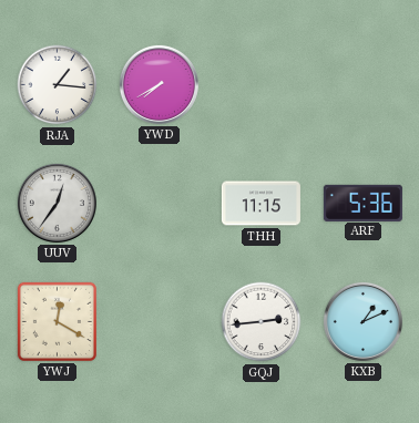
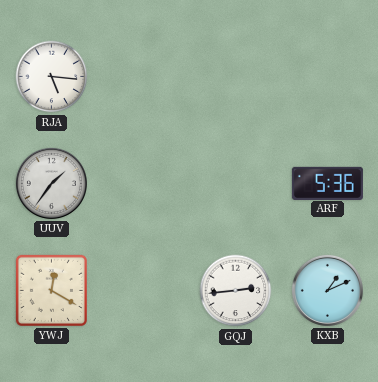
RJA: 1:16 -> 5:16 (52, 77)
YWD: 7:40 -> none (159, 84)
UUV: 12:36 -> 1:36 (51, 183)
THH: 11:15 -> none (260, 204)
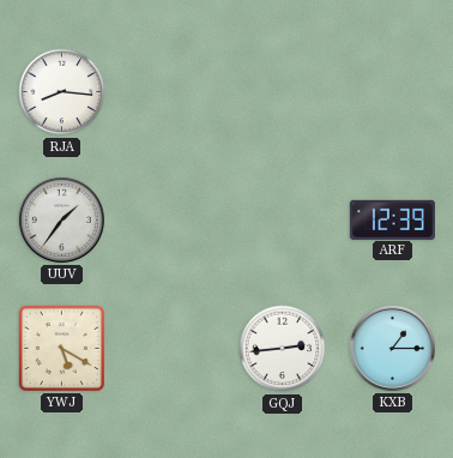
RJA: 5:16 -> 8:16 (62, 92)
ARF: 5:36 -> 12:39 (392, 219)
YWJ: 12:20 -> 5:20 (61, 348)
KXB: 1:11 -> 1:15 (392, 348)
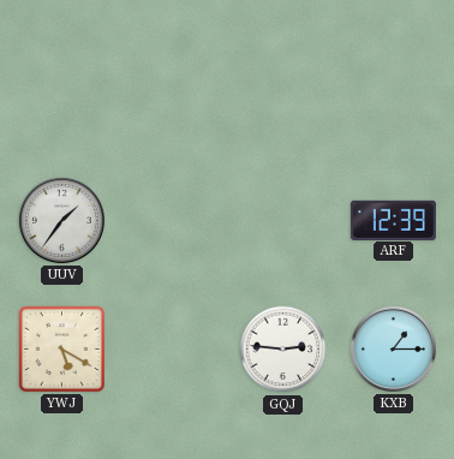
RJA: 8:16 -> none (62, 92)
GQJ: 2:44 -> 2:46 (283, 350)
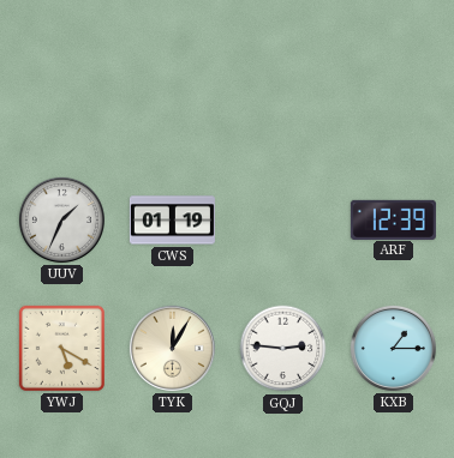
UUV: 1:36 -> 1:34 (61, 219)
CWS: none -> 01:19 (172, 221)
TYK: none -> 12:05 (172, 348)
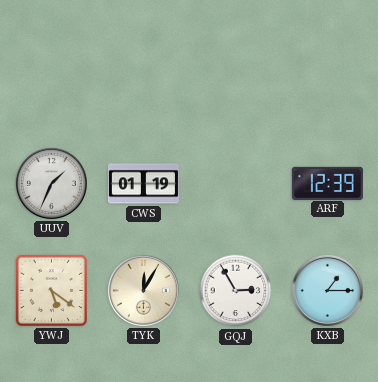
YWJ: 5:20 -> 5:21 (51, 290)
GQJ: 2:46 -> 2:55 (236, 291)
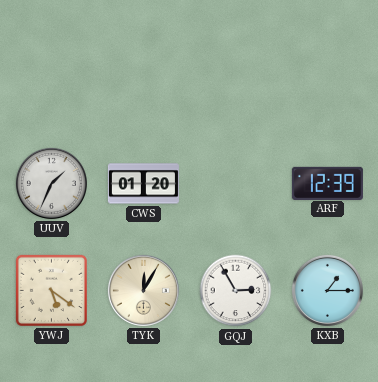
CWS: 01:19 -> 01:20 (143, 184)
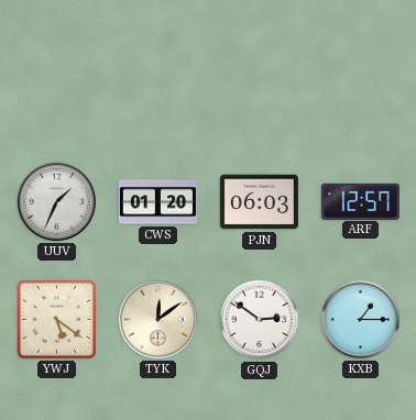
PJN: none -> 06:03 (259, 202)
ARF: 12:39 -> 12:57 (360, 201)
TYK: 12:05 -> 12:09 (157, 319)
GQJ: 2:55 -> 2:51 (260, 320)
